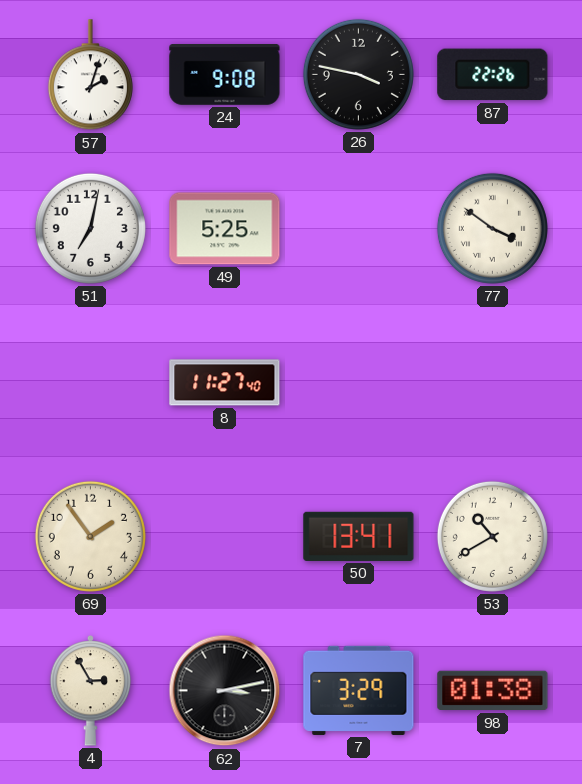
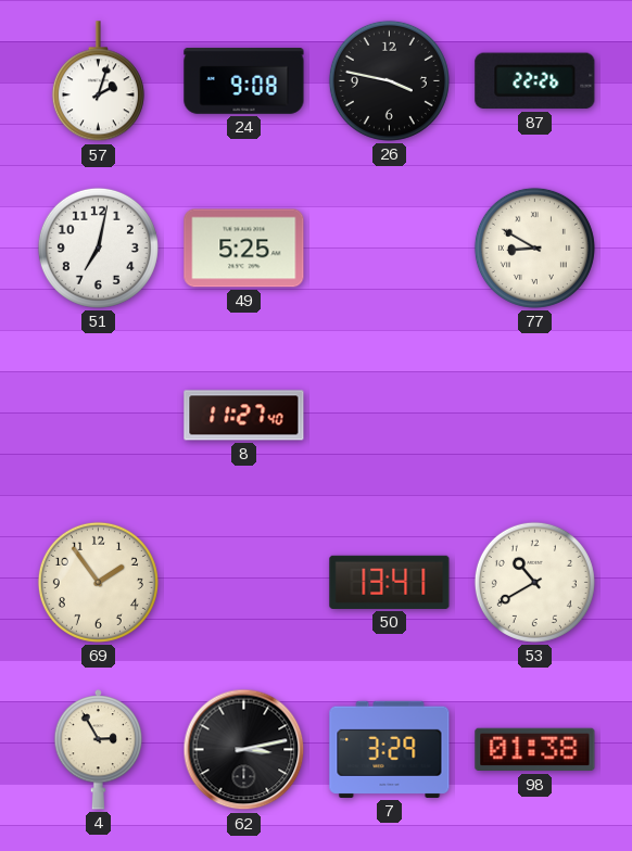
77: 3:51 -> 8:50 (534, 247)
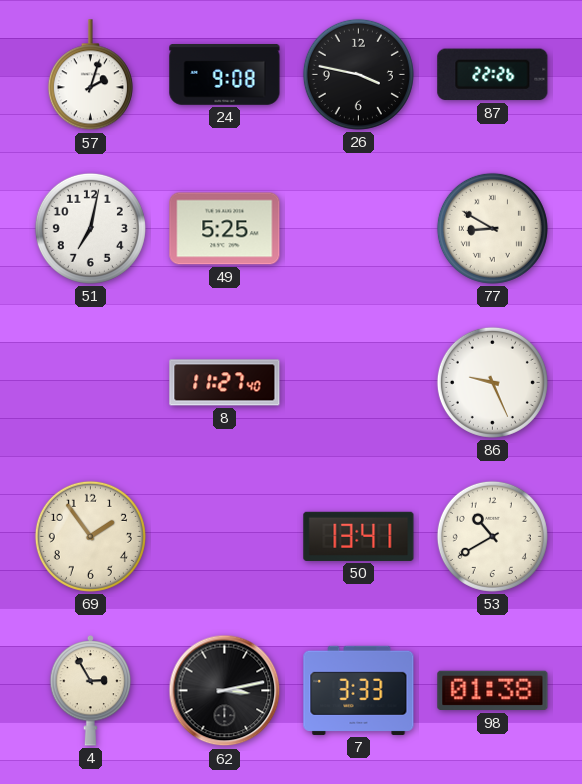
86: none -> 9:26 (492, 382)
7: 3:29 -> 3:33 (359, 690)
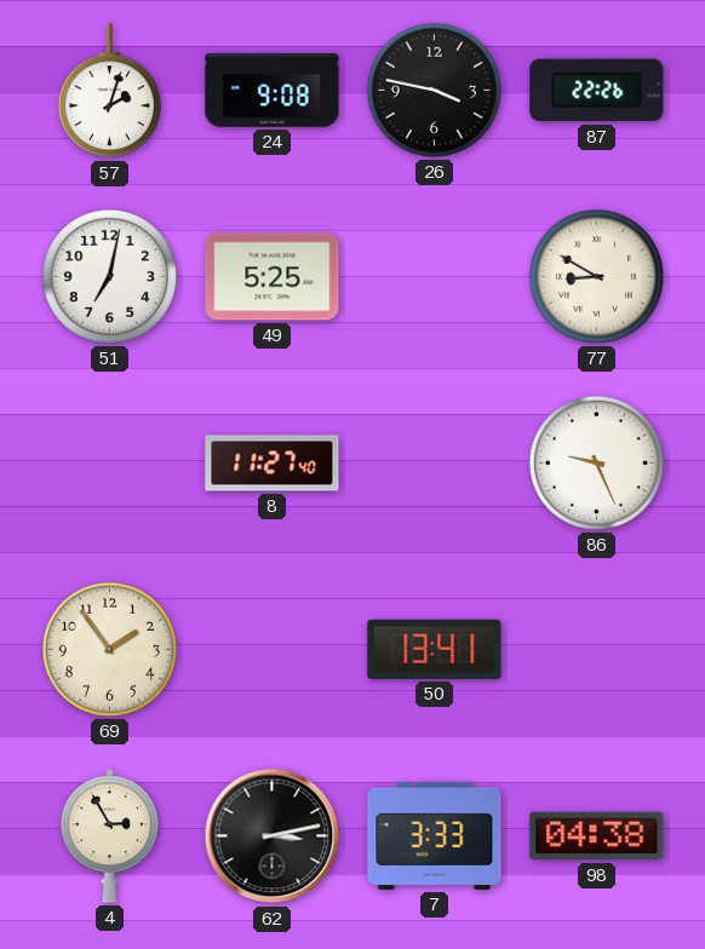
53: 10:40 -> none (492, 536)
98: 01:38 -> 04:38 (597, 836)
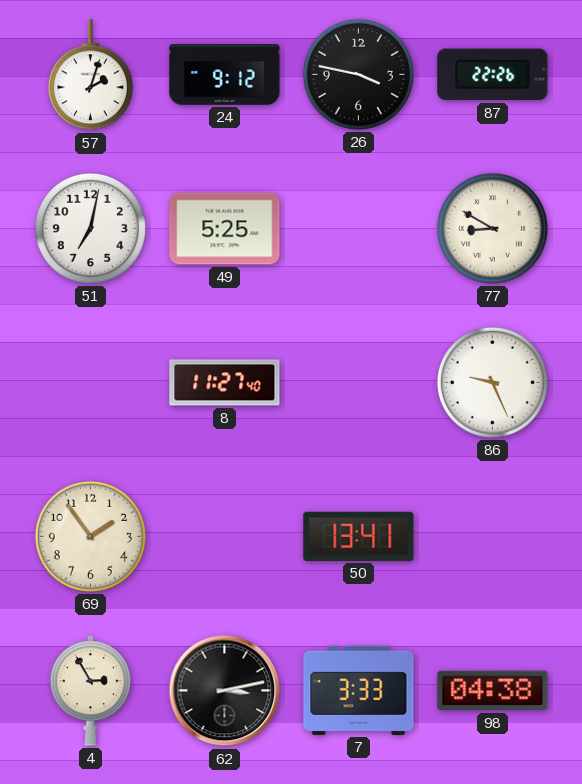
24: 9:08 -> 9:12 (225, 75)
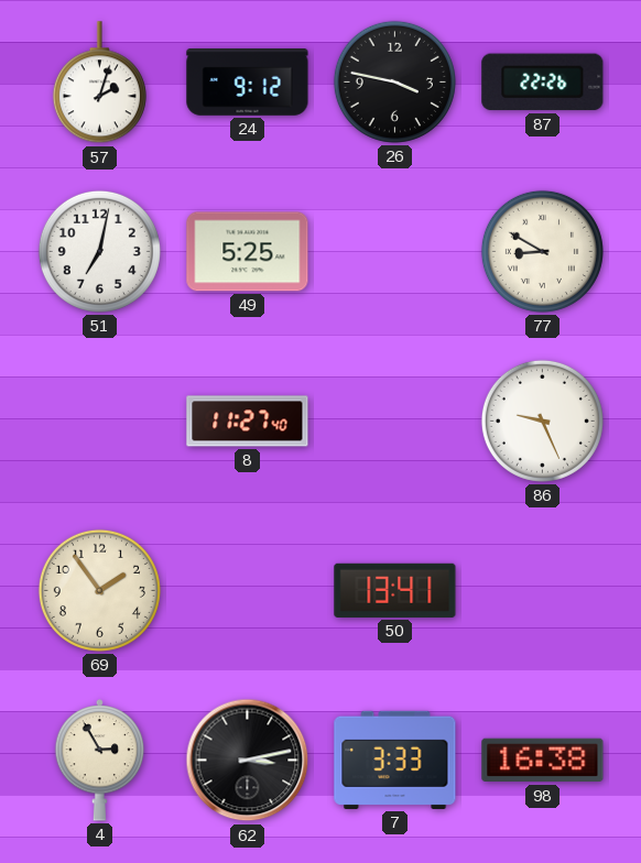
98: 04:38 -> 16:38 (543, 761)
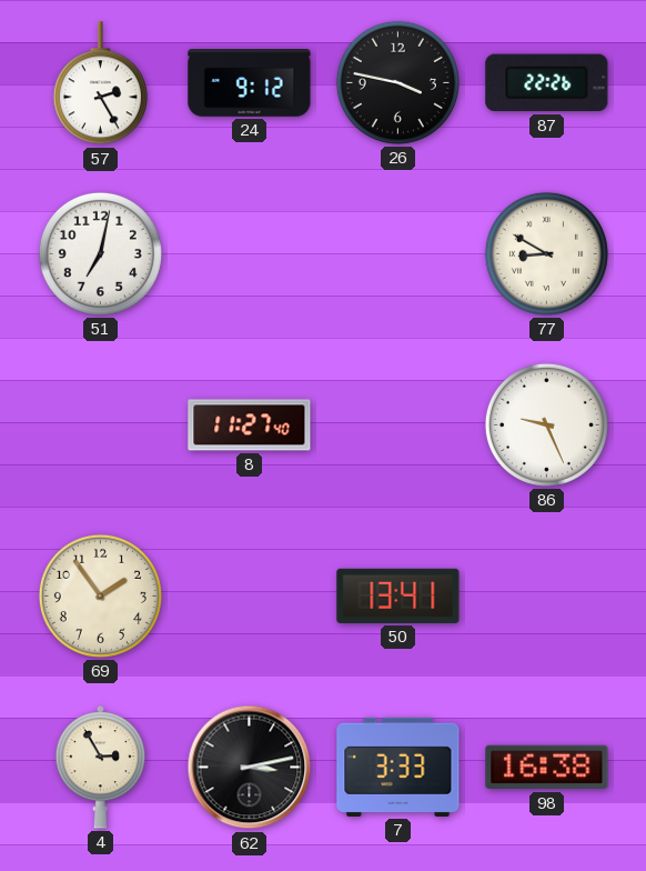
57: 2:03 -> 2:25 (100, 83)
49: 5:25 -> none (248, 252)
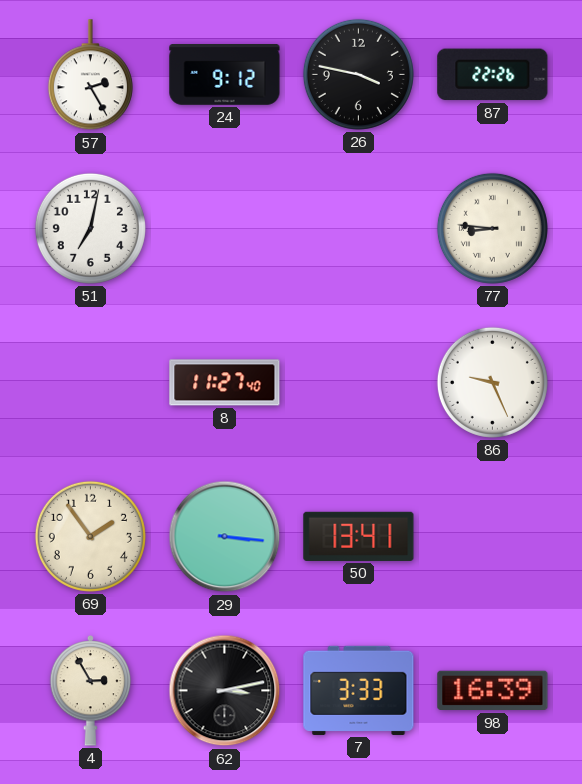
77: 8:50 -> 8:46 (492, 228)
29: none -> 3:16 (225, 537)
98: 16:38 -> 16:39 (493, 691)
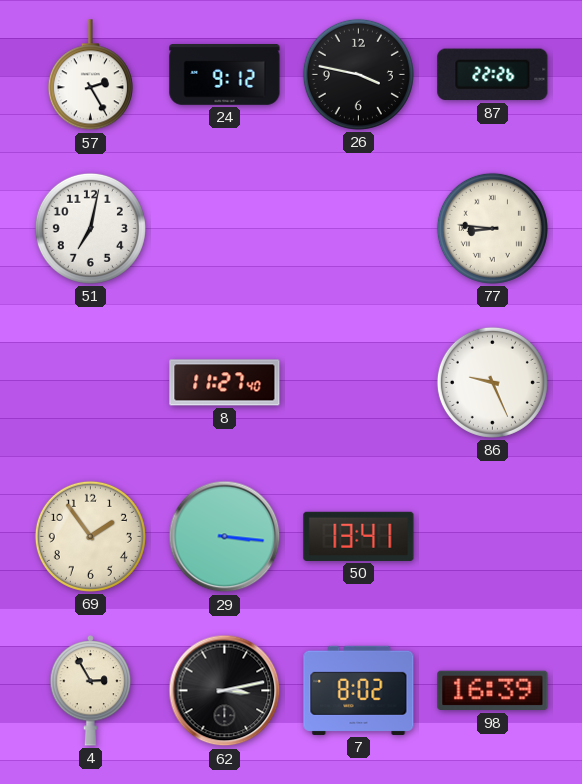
7: 3:33 -> 8:02 (359, 690)
